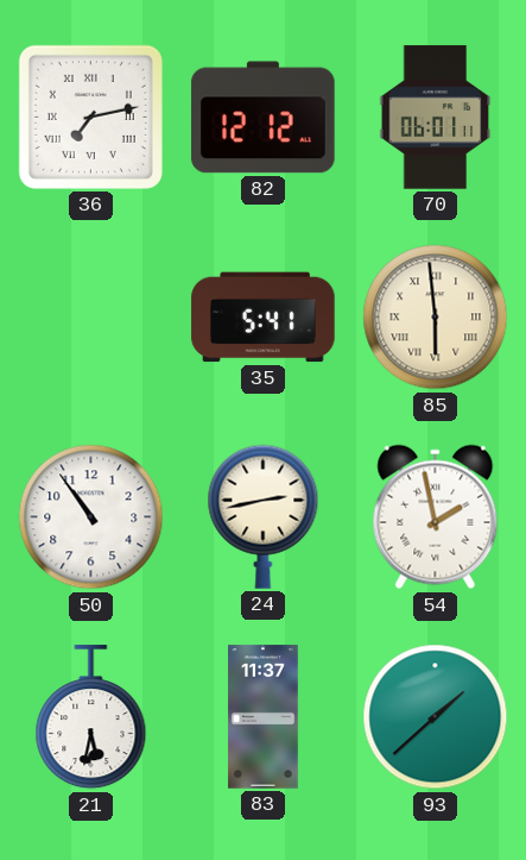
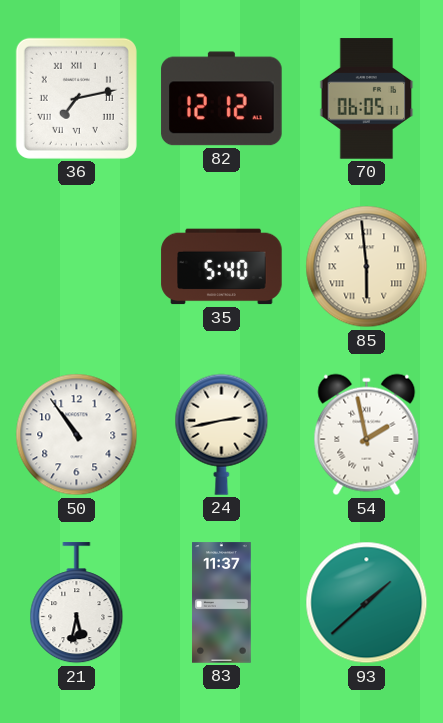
70: 06:01 -> 06:05 (367, 99)
35: 5:41 -> 5:40 (222, 267)
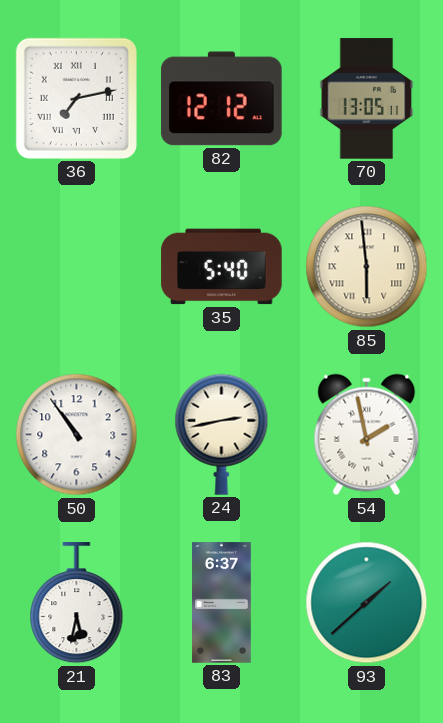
70: 06:05 -> 13:05 (367, 99)
83: 11:37 -> 6:37 (222, 603)
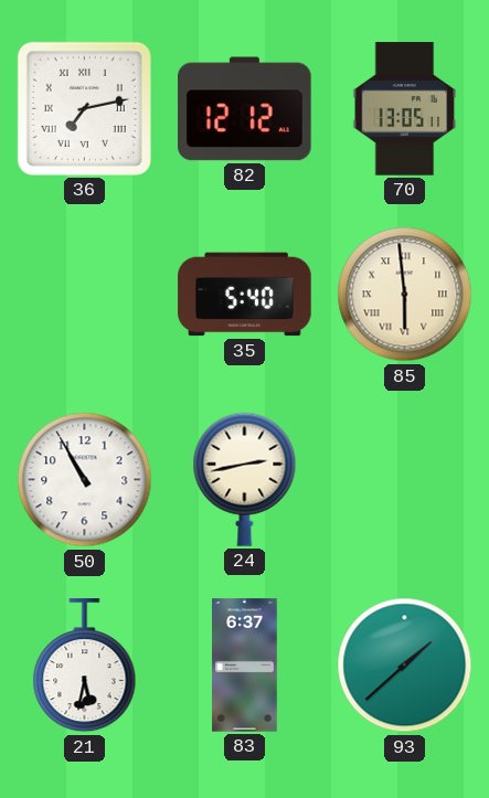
50: 10:54 -> 10:55 (85, 480)
54: 1:58 -> none (367, 435)
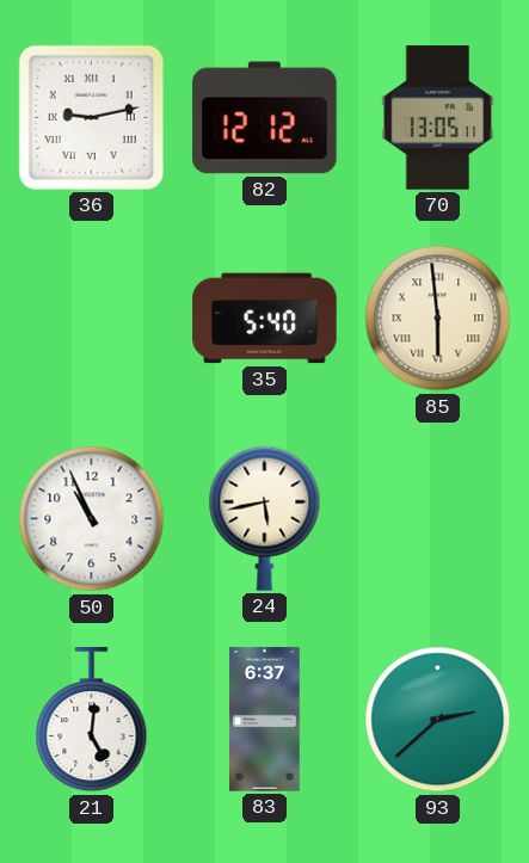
36: 7:13 -> 9:13 (91, 117)
50: 10:55 -> 10:56 (92, 519)
24: 2:43 -> 5:43 (265, 518)
21: 5:32 -> 5:01 (92, 720)
93: 1:38 -> 2:38 (438, 720)
